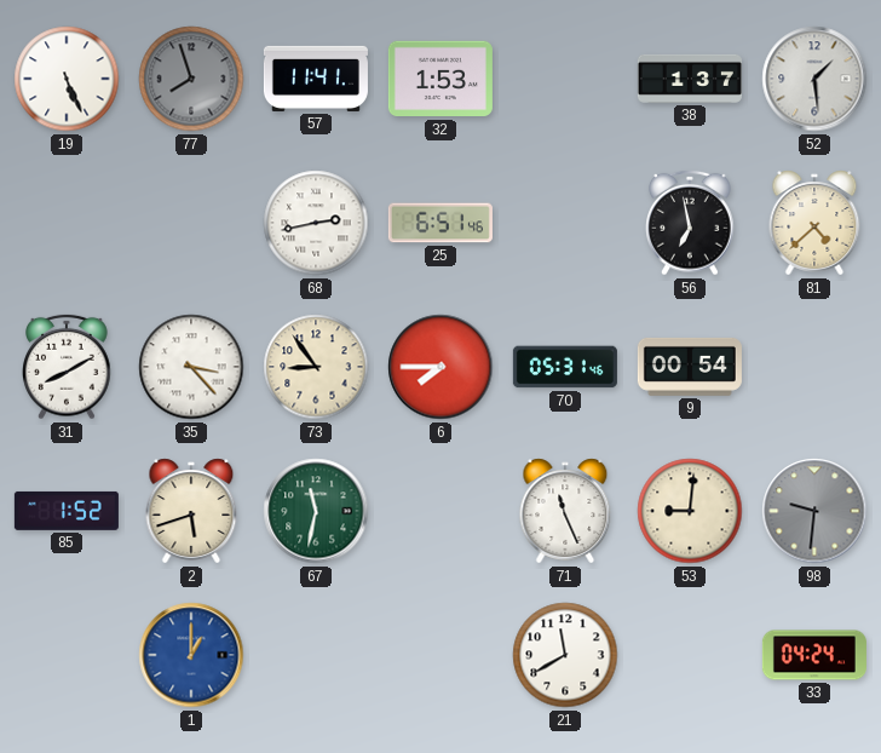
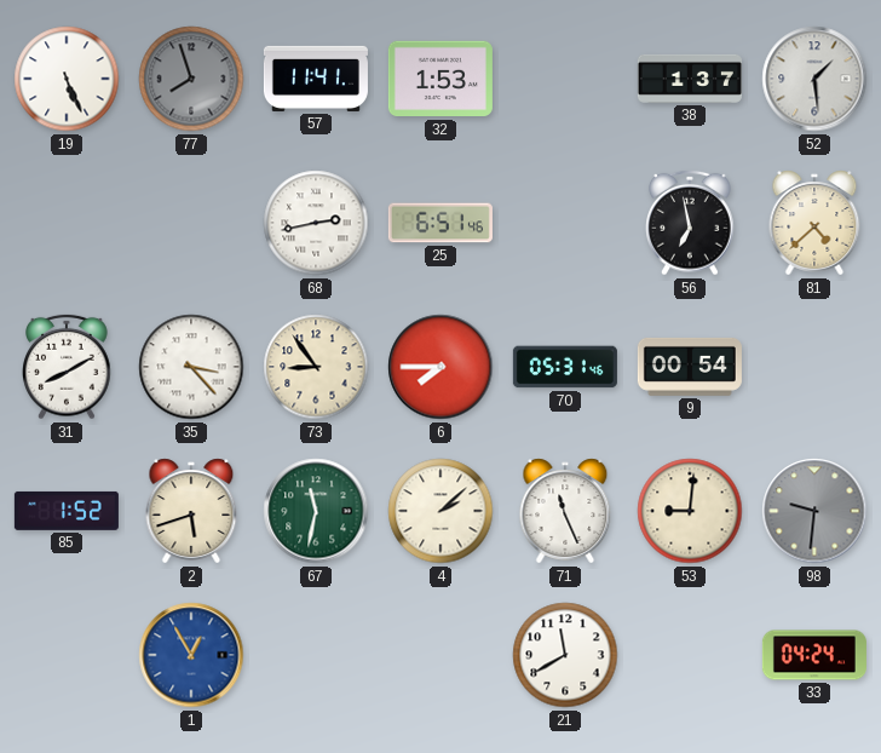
4: none -> 2:08 (440, 511)
1: 1:00 -> 12:55 (191, 655)
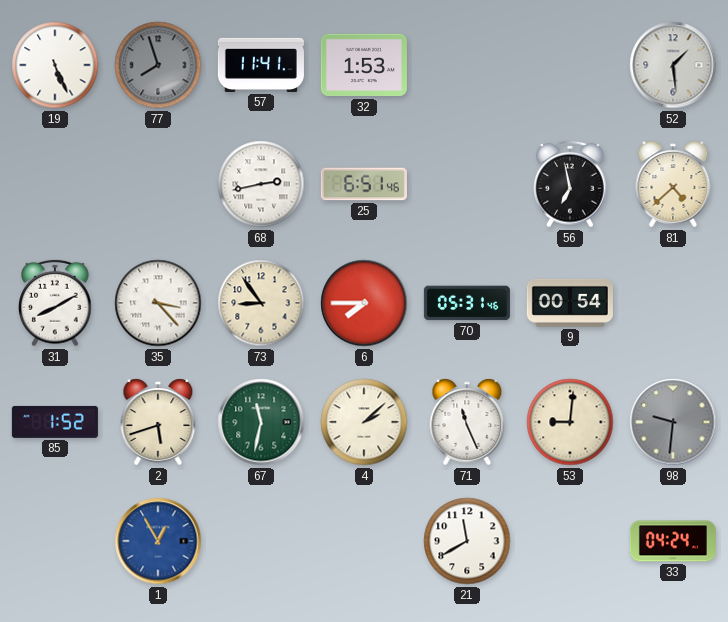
38: 1:37 -> none (690, 79)
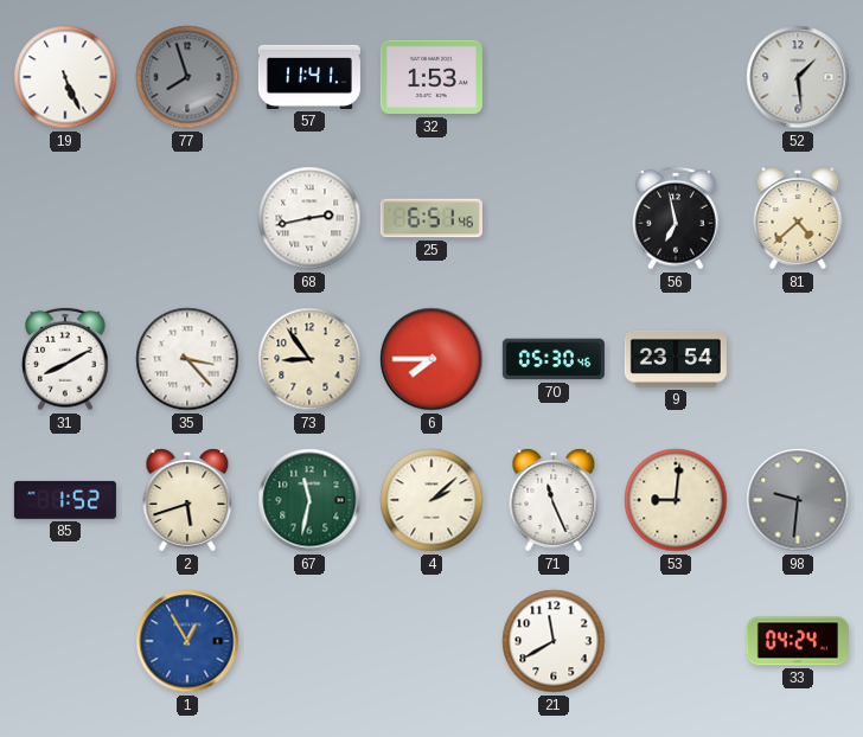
70: 05:31 -> 05:30 (554, 359)
9: 00:54 -> 23:54 (676, 359)
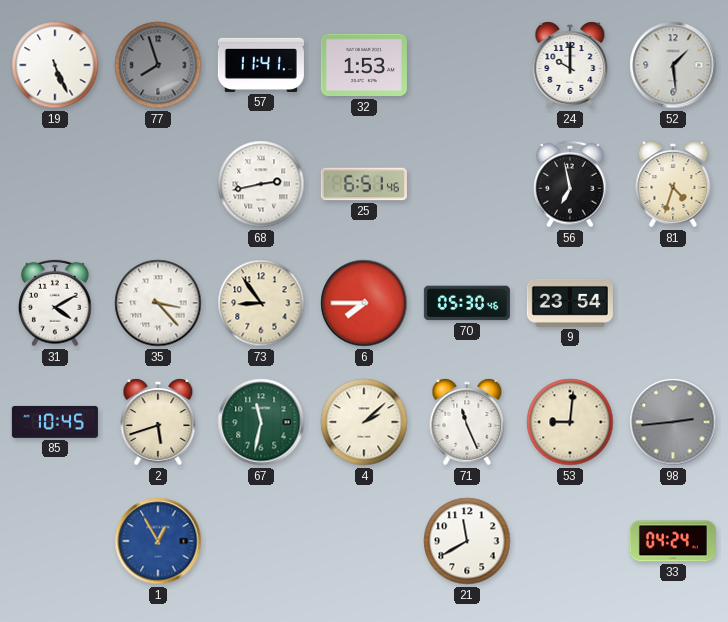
24: none -> 10:00 (570, 65)
81: 4:38 -> 4:33 (673, 184)
31: 8:10 -> 4:10 (55, 303)
85: 1:52 -> 10:45 (55, 422)
98: 9:31 -> 2:44 (673, 422)
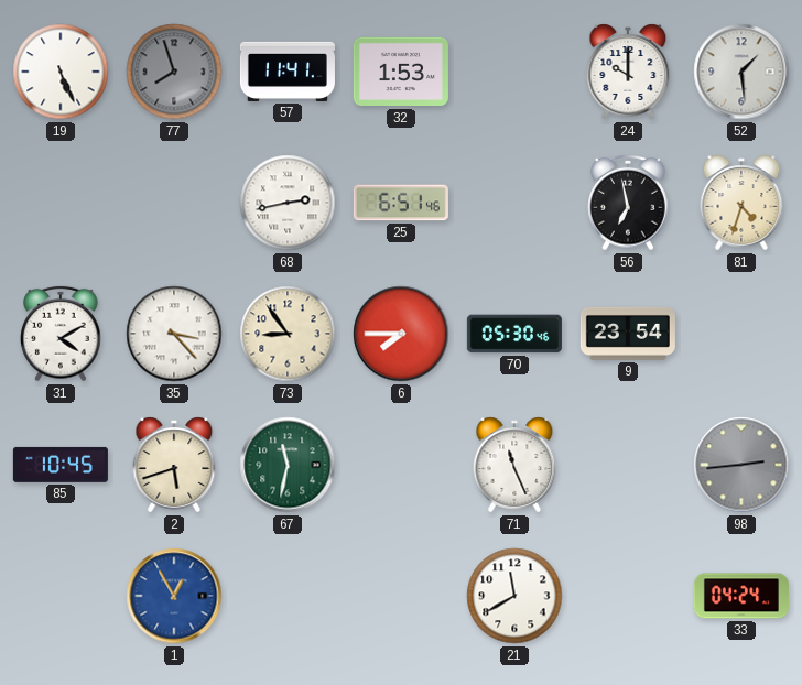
4: 2:08 -> none (364, 422)
53: 9:01 -> none (570, 422)
